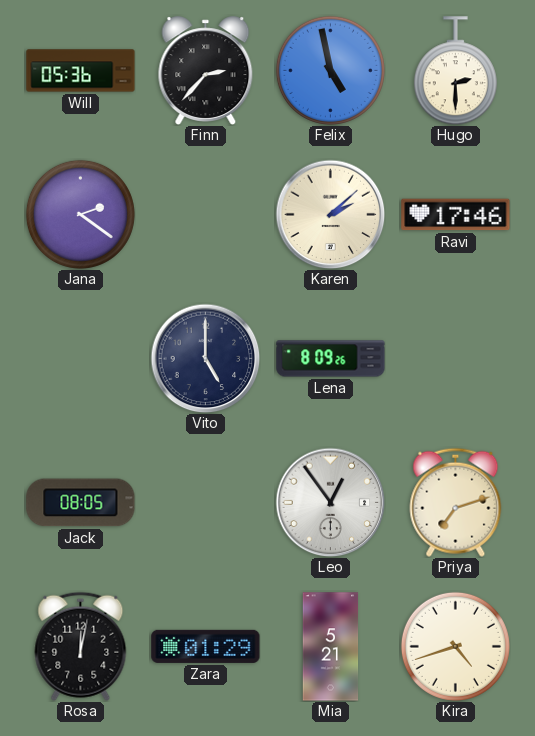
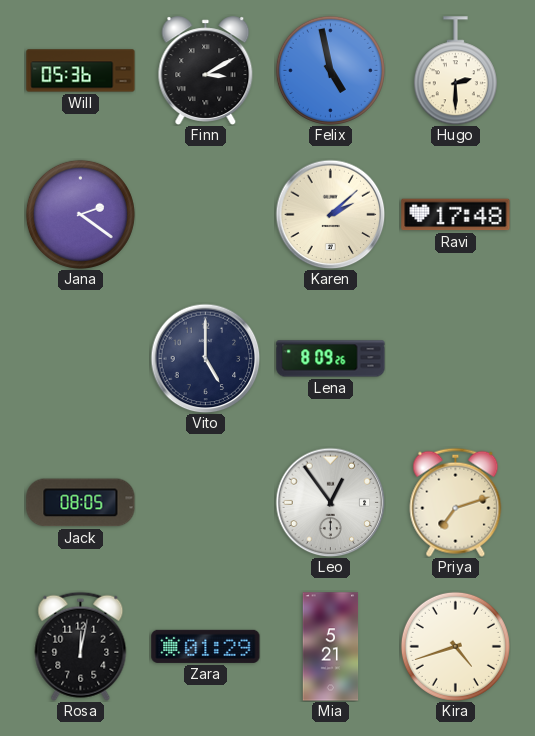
Finn: 2:37 -> 3:10 (206, 70)
Ravi: 17:46 -> 17:48 (456, 215)
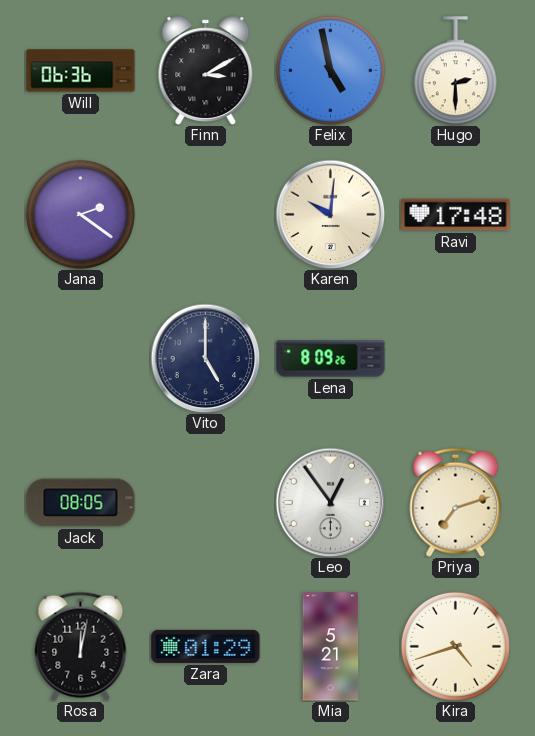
Will: 05:36 -> 06:36 (81, 71)
Karen: 2:08 -> 10:01 (330, 214)
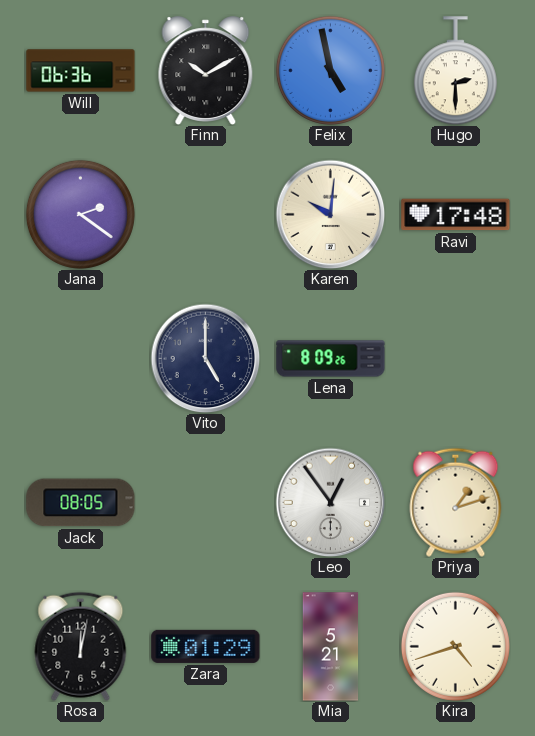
Finn: 3:10 -> 10:10 (206, 70)
Priya: 7:12 -> 1:12 (456, 502)
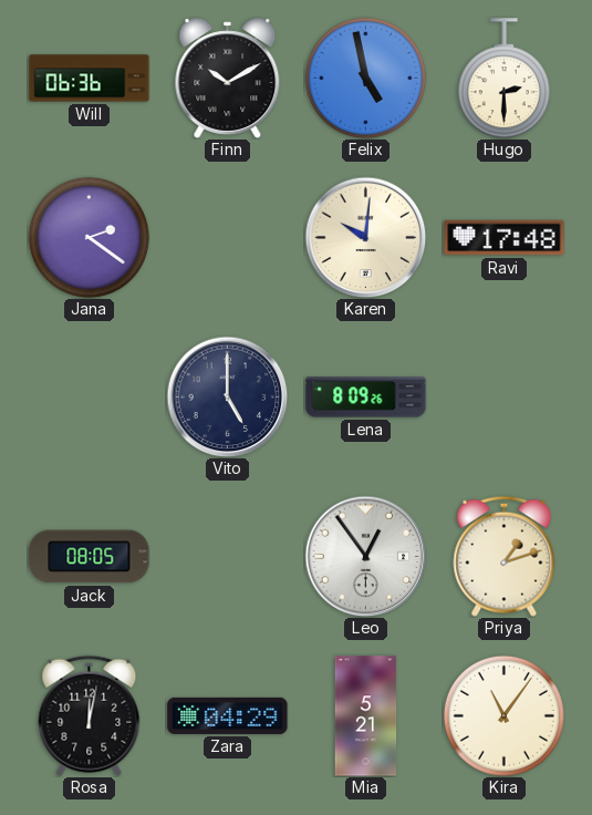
Zara: 01:29 -> 04:29 (228, 715)
Kira: 4:42 -> 11:06 (503, 715)
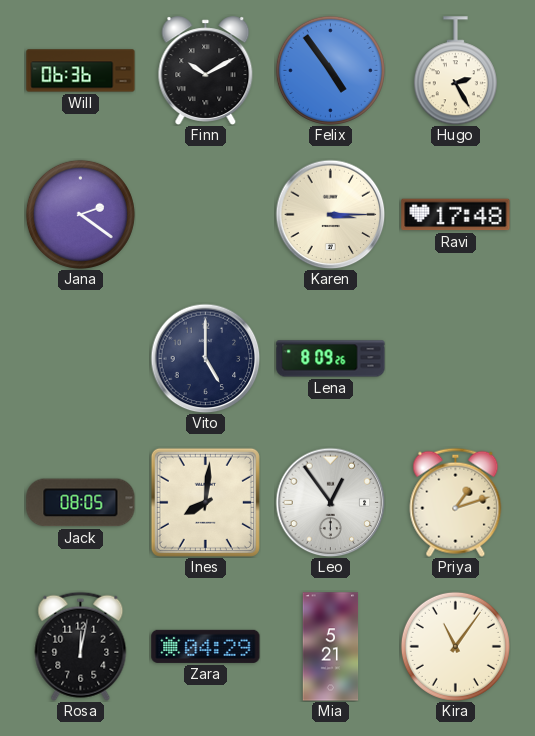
Felix: 4:58 -> 4:54 (330, 70)
Hugo: 2:30 -> 2:25 (455, 71)
Karen: 10:01 -> 3:15 (330, 214)
Ines: none -> 8:01 (205, 502)
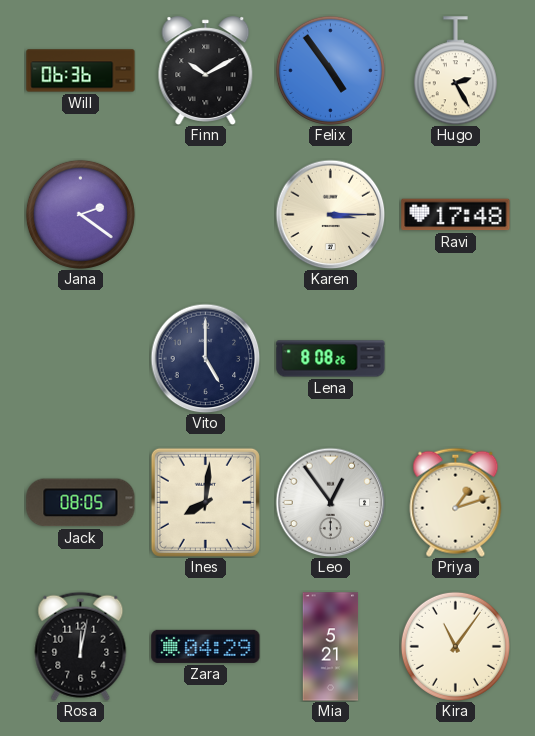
Lena: 8:09 -> 8:08 (331, 359)
